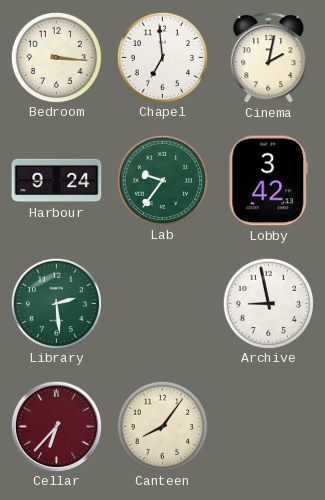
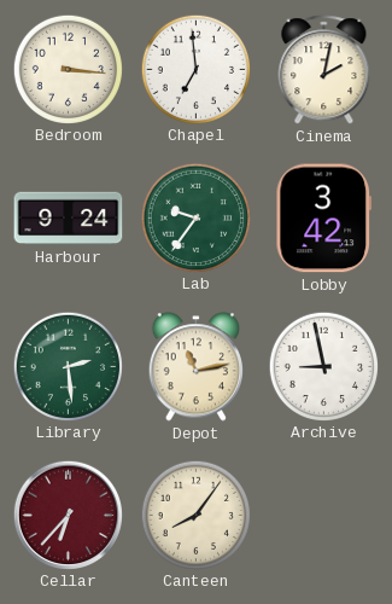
Depot: none -> 11:13 (195, 367)
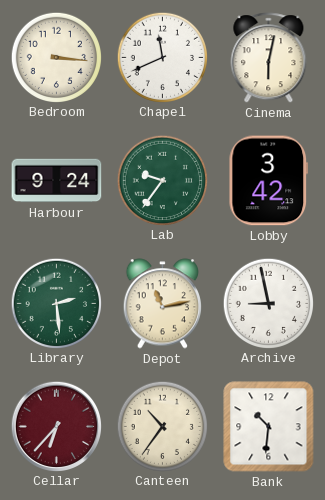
Chapel: 6:59 -> 11:41 (162, 57)
Cinema: 2:02 -> 6:02 (269, 58)
Canteen: 8:06 -> 10:36 (162, 426)
Bank: none -> 10:31 (269, 427)
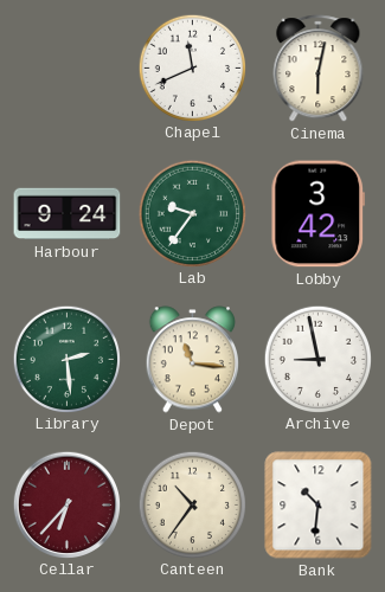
Bedroom: 3:16 -> none (56, 57)
Depot: 11:13 -> 11:16 (192, 360)
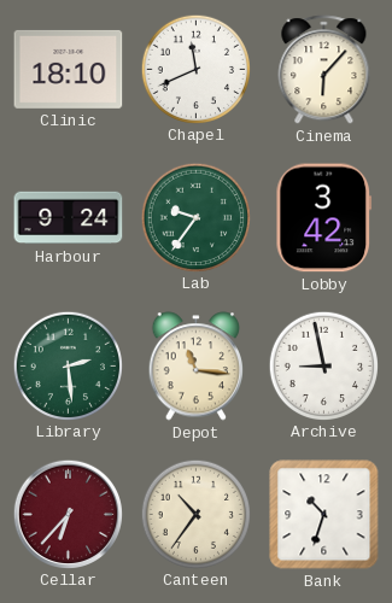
Clinic: none -> 18:10 (69, 69)
Cinema: 6:02 -> 6:07 (324, 70)
Bank: 10:31 -> 10:33 (324, 515)
